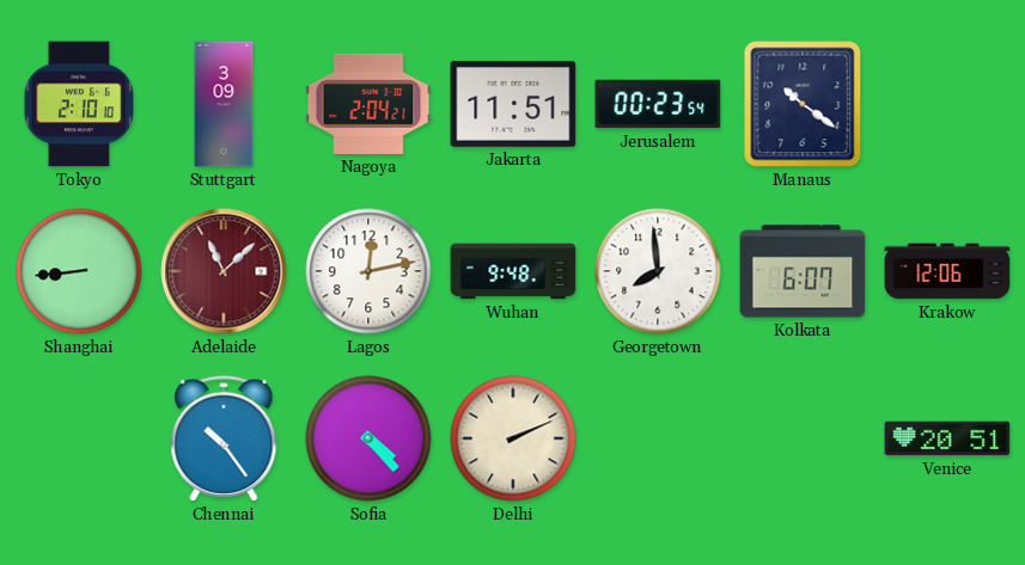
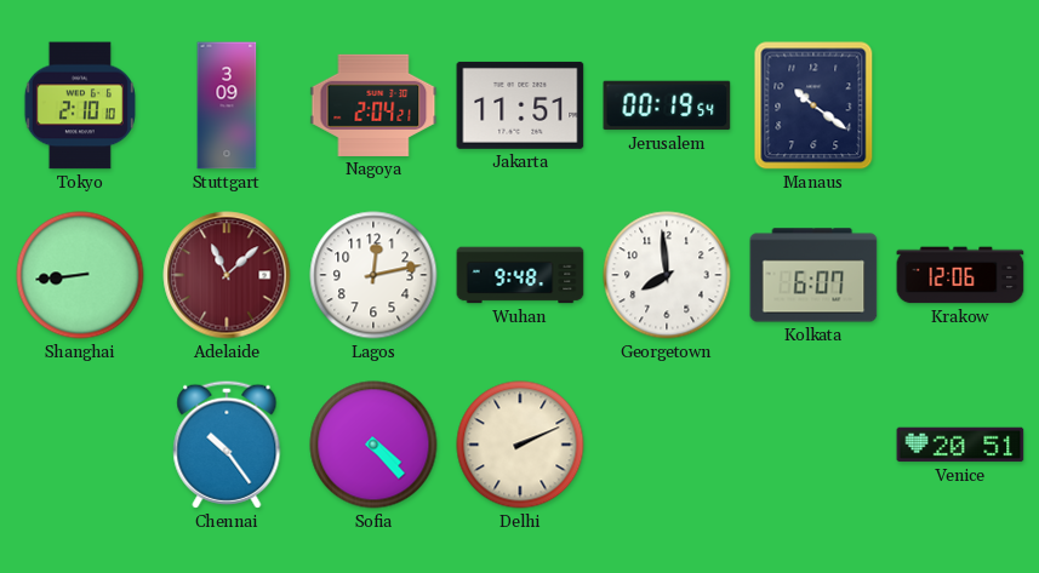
Jerusalem: 00:23 -> 00:19 (667, 105)
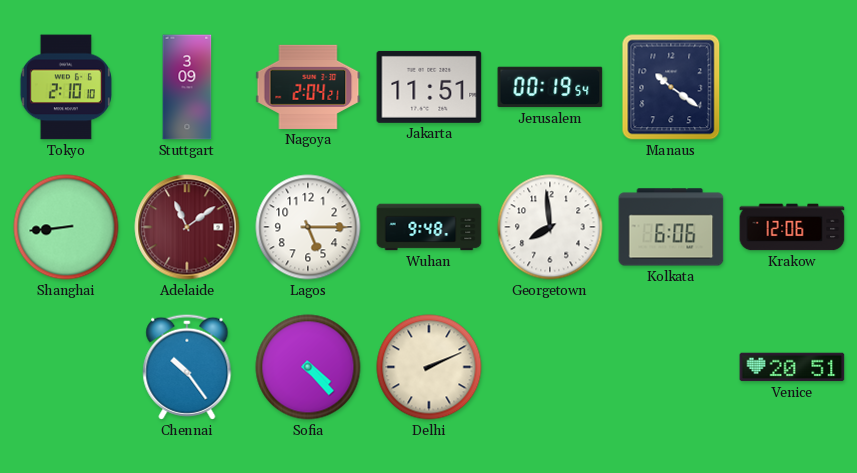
Adelaide: 11:08 -> 11:09 (187, 227)
Lagos: 12:13 -> 5:15 (308, 227)
Kolkata: 6:07 -> 6:06 (671, 227)
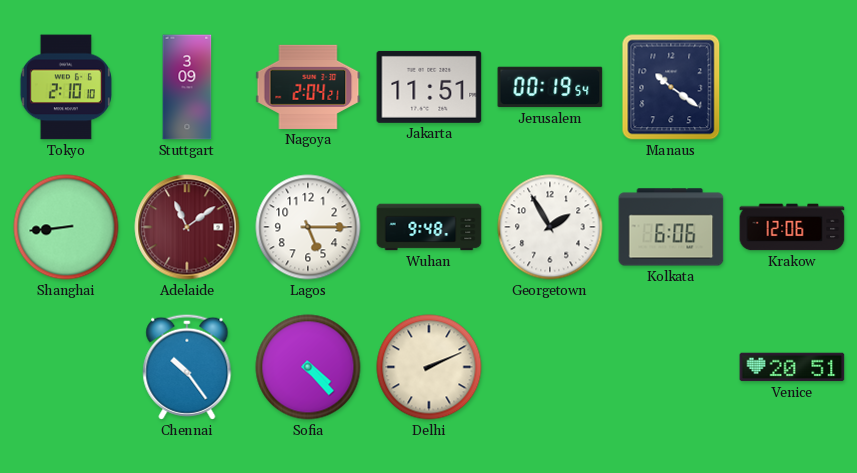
Georgetown: 7:59 -> 1:55 (550, 227)
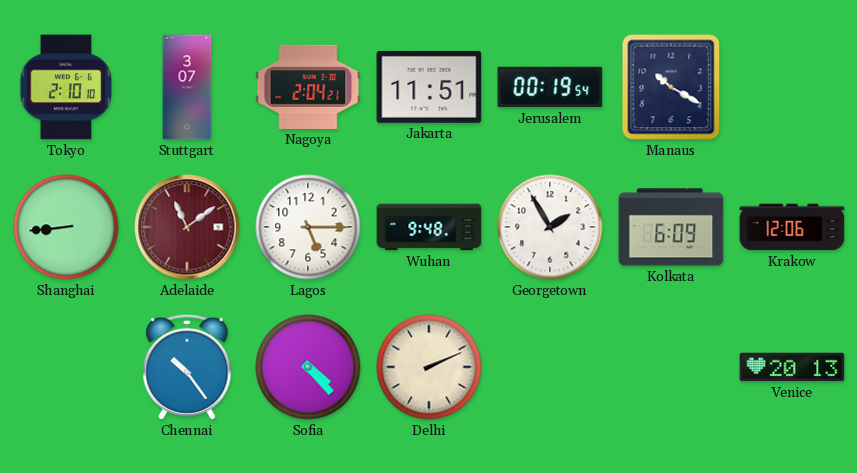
Stuttgart: 3:09 -> 3:07 (187, 87)
Manaus: 10:21 -> 10:20 (671, 87)
Kolkata: 6:06 -> 6:09 (671, 227)
Venice: 20:51 -> 20:13 (792, 367)
